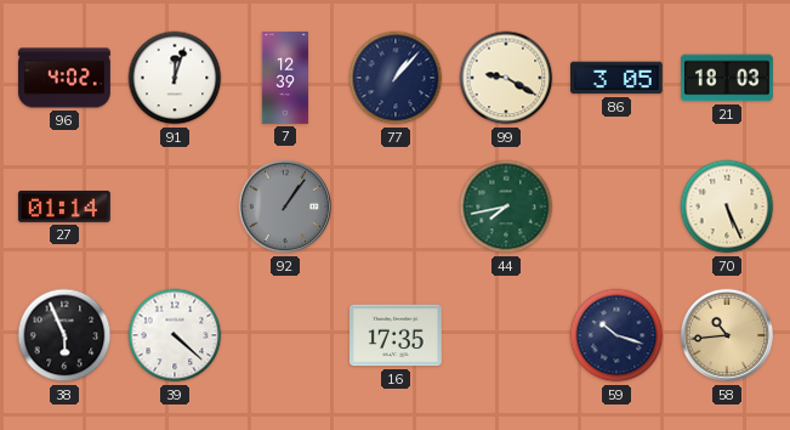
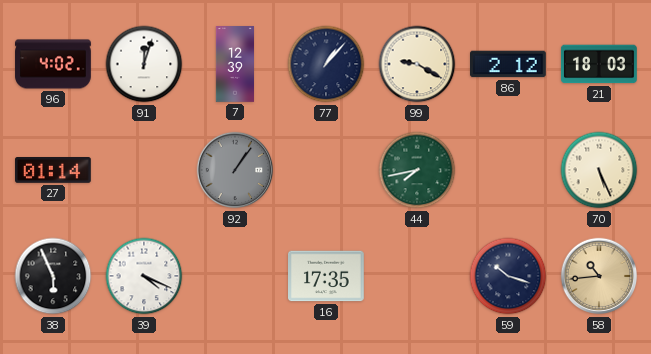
86: 3:05 -> 2:12 (509, 64)
39: 4:22 -> 4:19 (144, 276)
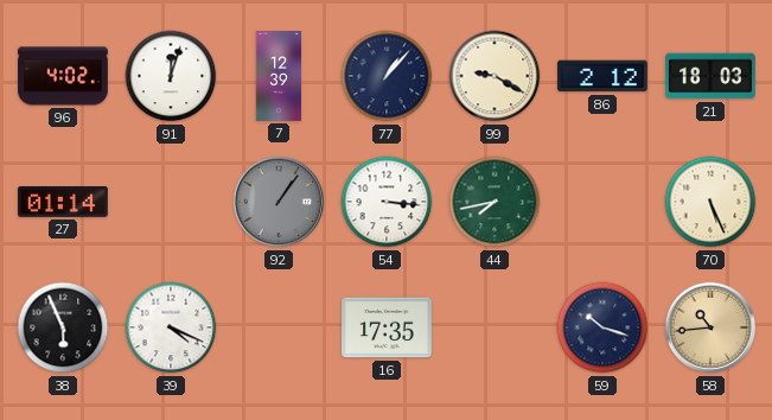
54: none -> 3:16 (387, 202)
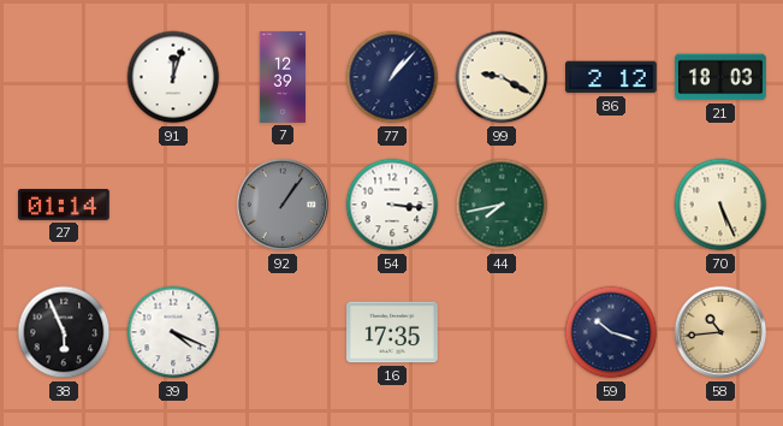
96: 4:02 -> none (63, 76)
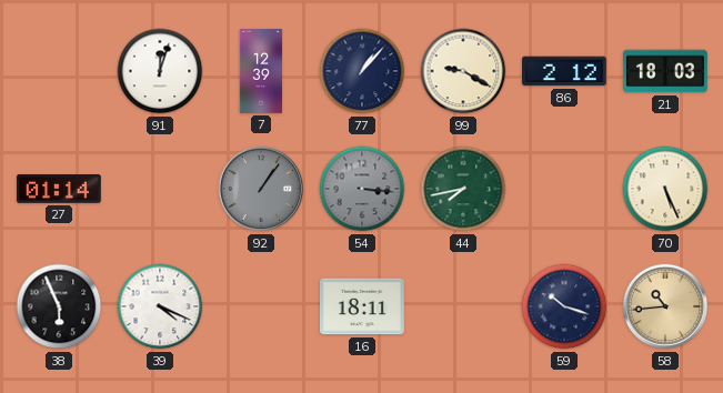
54 dial: white -> grey (362, 189)
16: 17:35 -> 18:11 (363, 306)
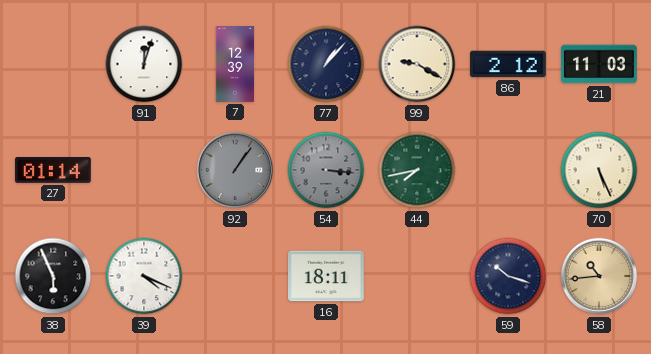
21: 18:03 -> 11:03 (599, 64)
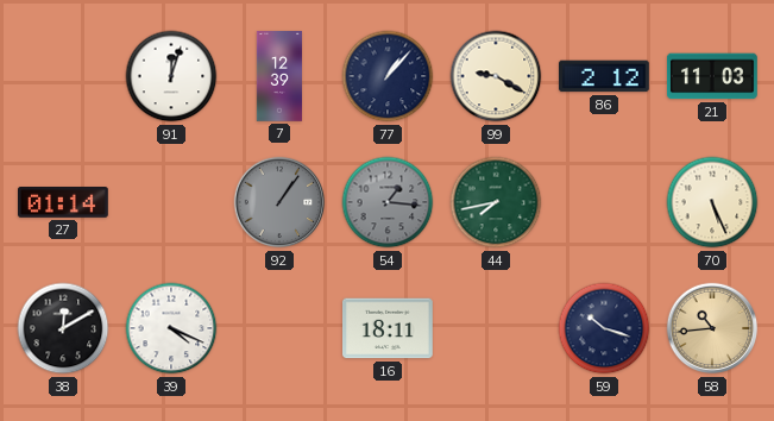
54: 3:16 -> 1:16 (388, 202)
38: 5:56 -> 12:10 (63, 328)
